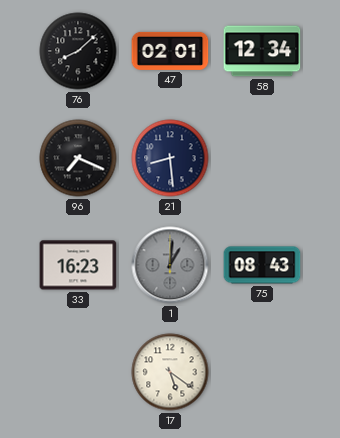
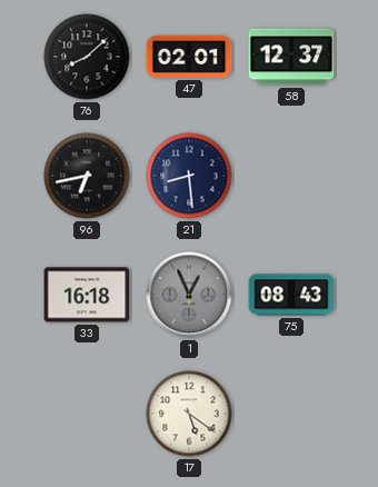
58: 12:34 -> 12:37 (291, 57)
96: 7:19 -> 6:43 (87, 176)
33: 16:23 -> 16:18 (87, 295)
1: 1:01 -> 12:56 (189, 295)
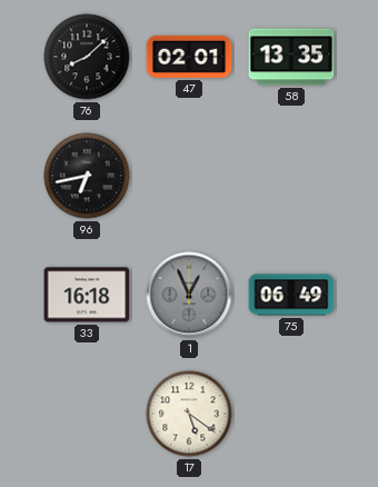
58: 12:37 -> 13:35 (291, 57)
21: 8:29 -> none (189, 176)
75: 08:43 -> 06:49 (291, 295)
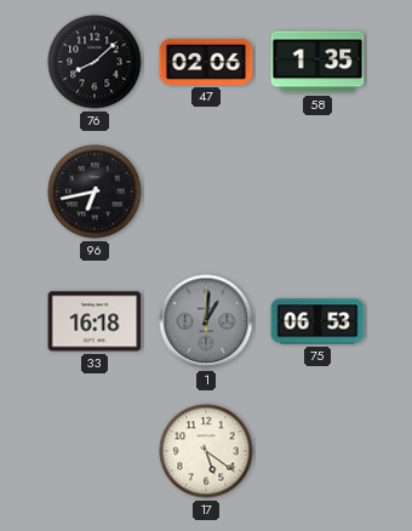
47: 02:01 -> 02:06 (206, 62)
58: 13:35 -> 1:35 (317, 62)
1: 12:56 -> 1:01 (206, 321)
75: 06:49 -> 06:53 (317, 321)
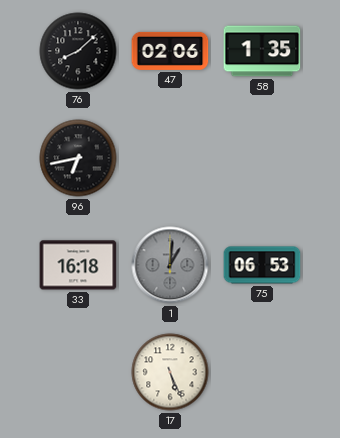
17: 5:21 -> 5:26 (170, 372)
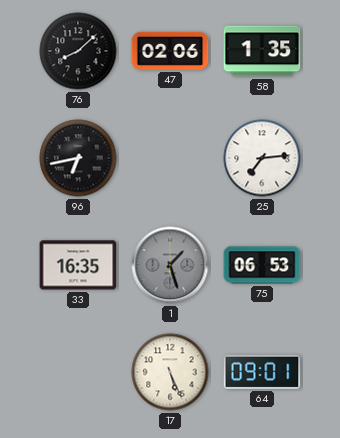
25: none -> 7:14 (262, 158)
33: 16:18 -> 16:35 (78, 265)
1: 1:01 -> 1:27 (170, 265)
64: none -> 09:01 (262, 372)
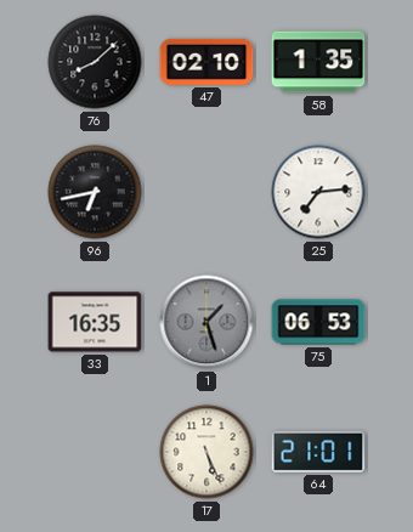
47: 02:06 -> 02:10 (206, 62)
64: 09:01 -> 21:01 (318, 452)
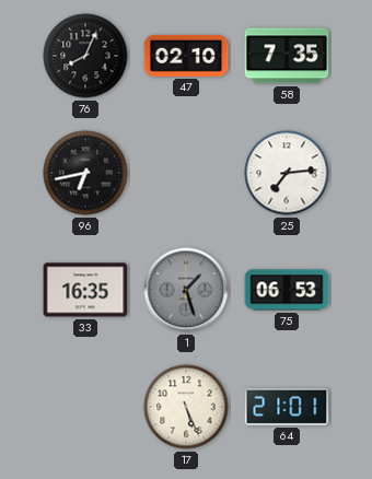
76: 8:08 -> 8:04 (85, 56)
58: 1:35 -> 7:35 (287, 56)
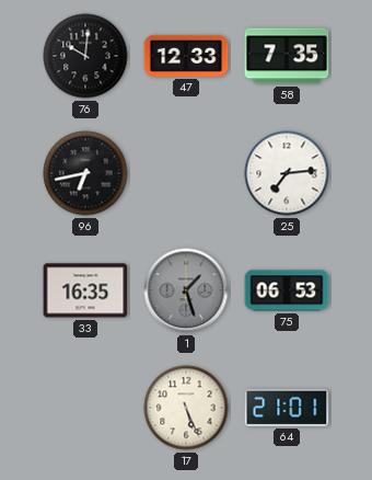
76: 8:04 -> 10:01 (85, 56)
47: 02:10 -> 12:33 (186, 56)
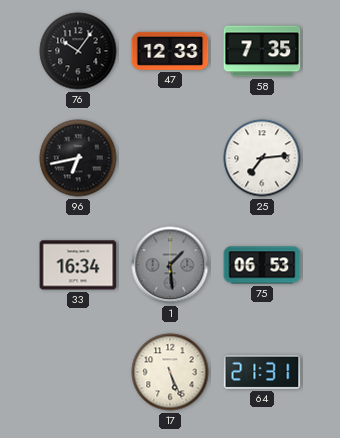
76: 10:01 -> 10:06 (78, 51)
33: 16:35 -> 16:34 (78, 265)
1: 1:27 -> 1:29 (170, 265)
64: 21:01 -> 21:31 (262, 372)
